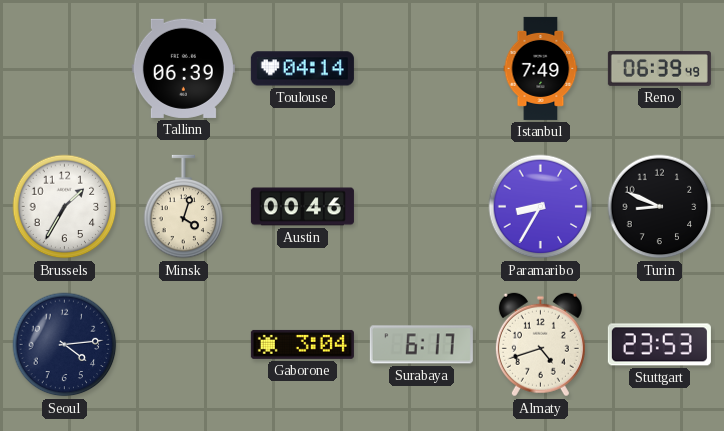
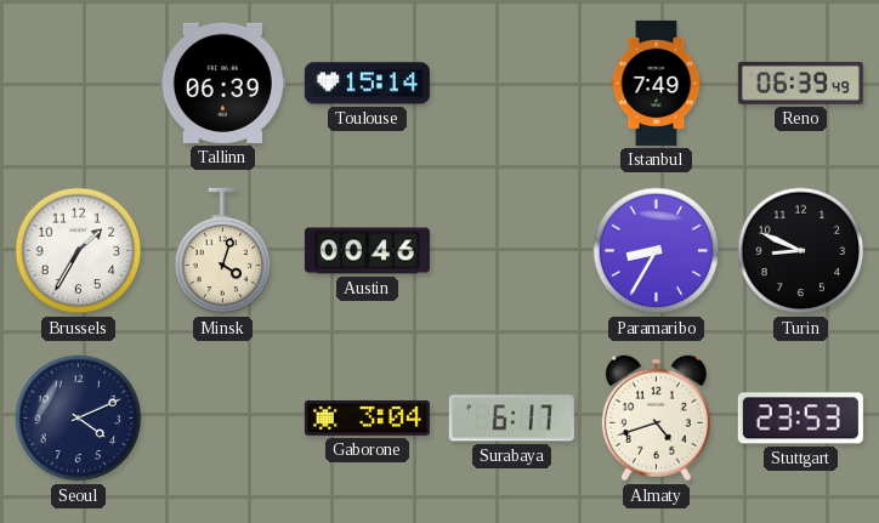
Toulouse: 04:14 -> 15:14 (367, 84)
Seoul: 4:14 -> 4:11 (79, 419)
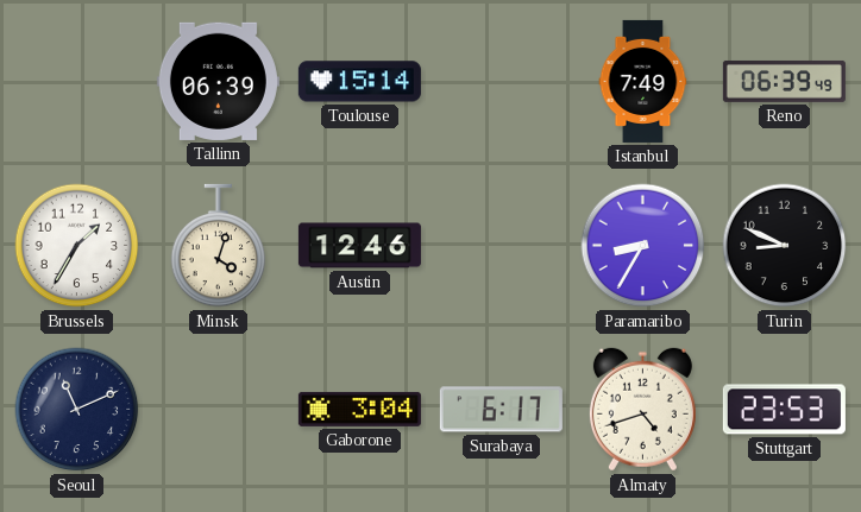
Austin: 00:46 -> 12:46 (359, 246)
Seoul: 4:11 -> 11:11 (77, 410)
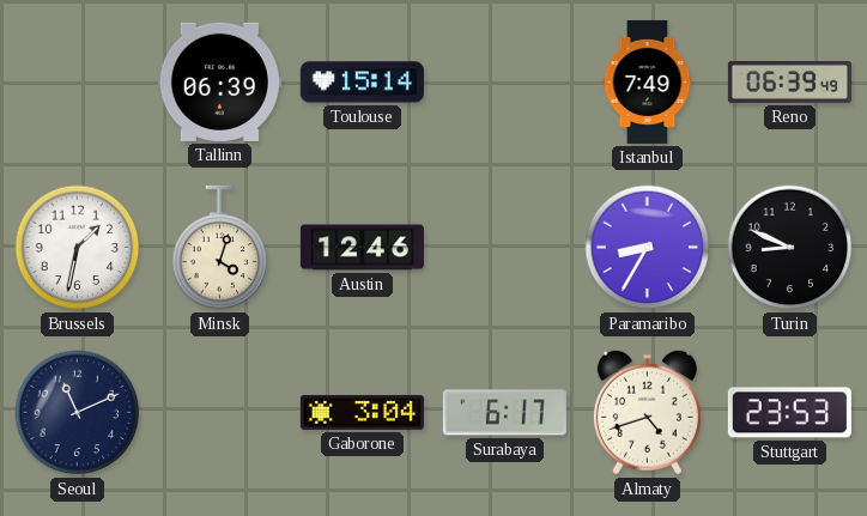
Brussels: 1:35 -> 1:32 (78, 248)
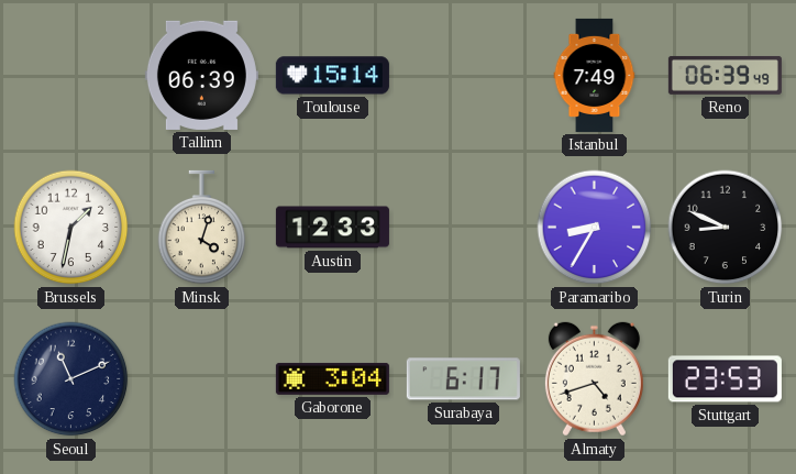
Austin: 12:46 -> 12:33 (332, 228)
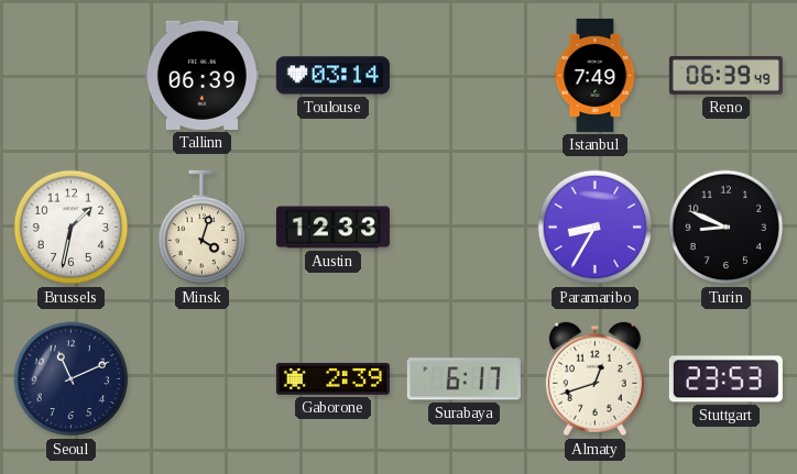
Toulouse: 15:14 -> 03:14 (332, 76)
Gaborone: 3:04 -> 2:39 (332, 378)
Almaty: 4:42 -> 12:42 (594, 379)
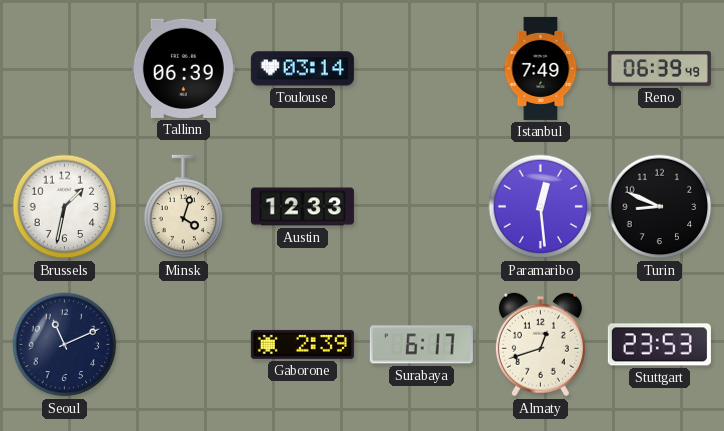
Paramaribo: 8:35 -> 12:29 (541, 207)
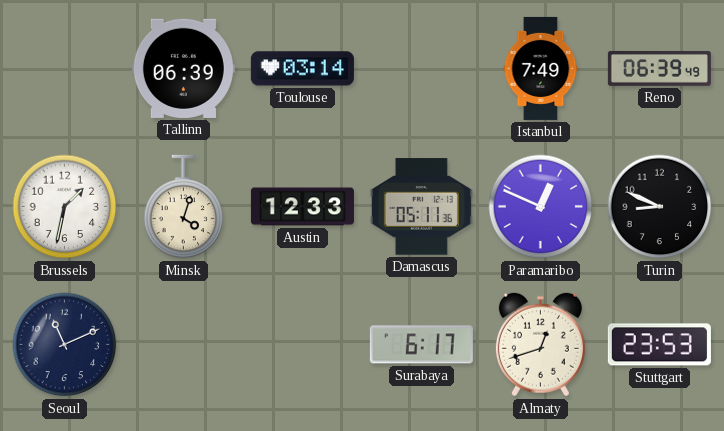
Damascus: none -> 05:11 (421, 207)
Paramaribo: 12:29 -> 12:49 (541, 207)
Gaborone: 2:39 -> none (302, 344)
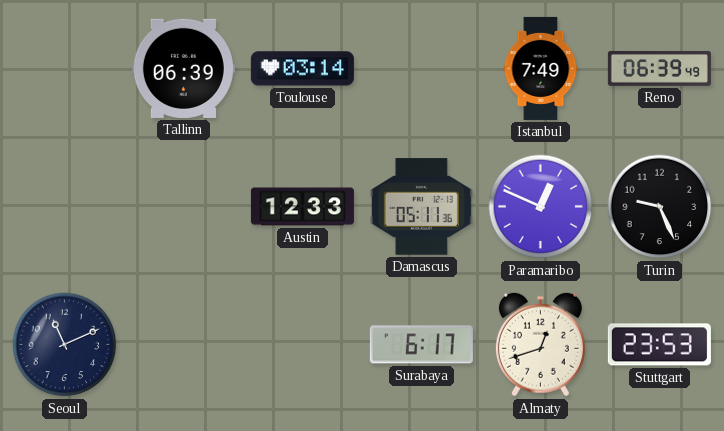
Brussels: 1:32 -> none (65, 207)
Minsk: 4:03 -> none (184, 207)
Turin: 8:49 -> 9:26 (660, 207)
